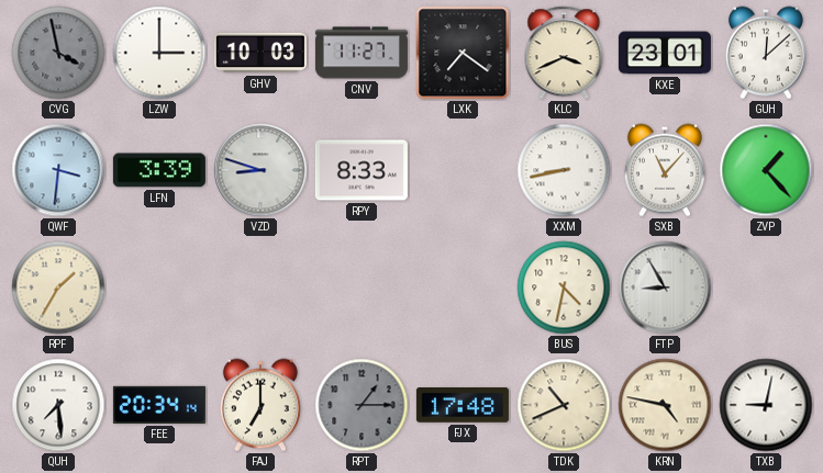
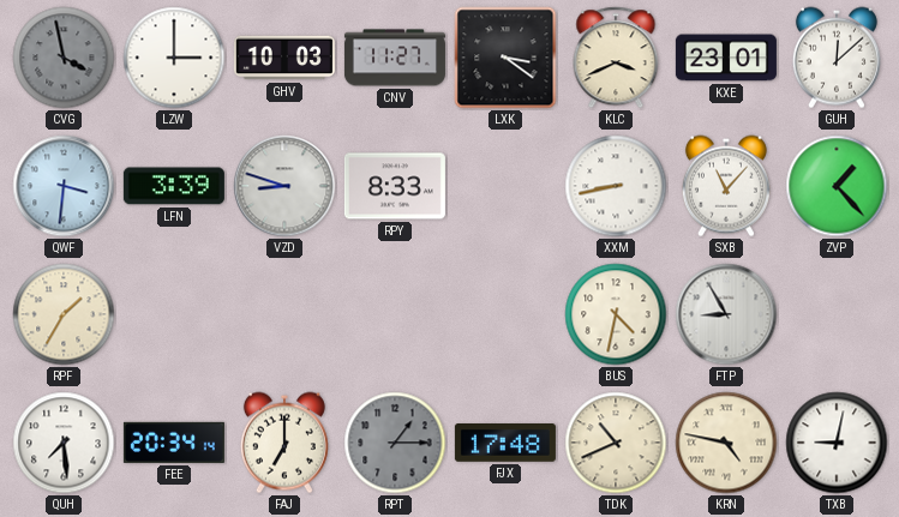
LXK: 7:21 -> 3:21 (505, 58)
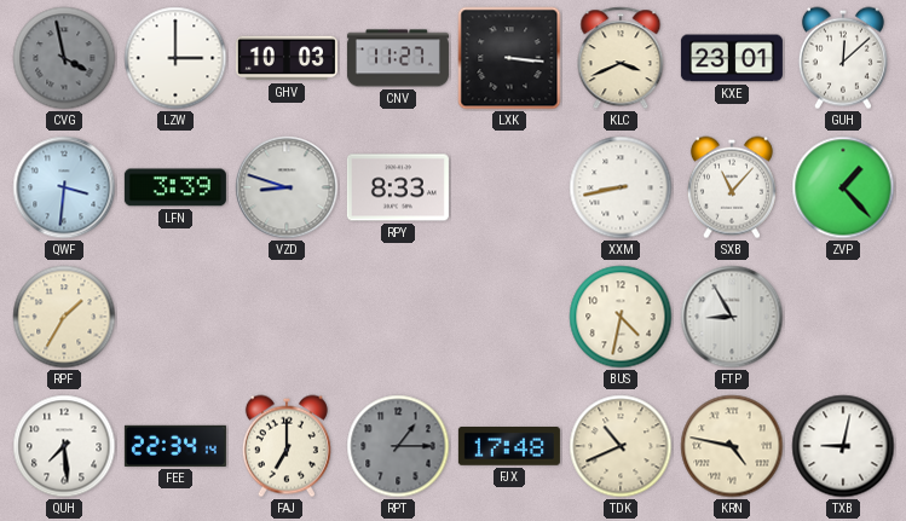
LXK: 3:21 -> 3:16 (509, 58)
FEE: 20:34 -> 22:34 (175, 446)
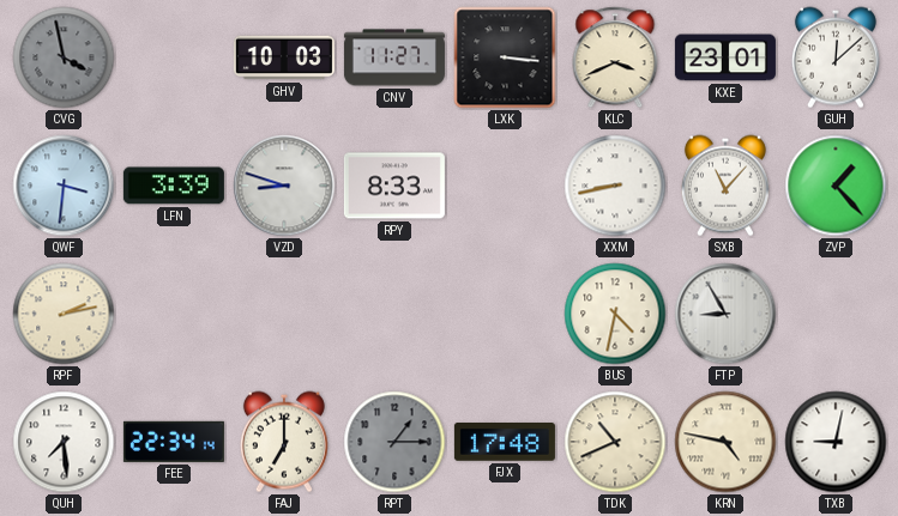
LZW: 3:00 -> none (175, 58)
RPF: 1:35 -> 2:13 (64, 314)
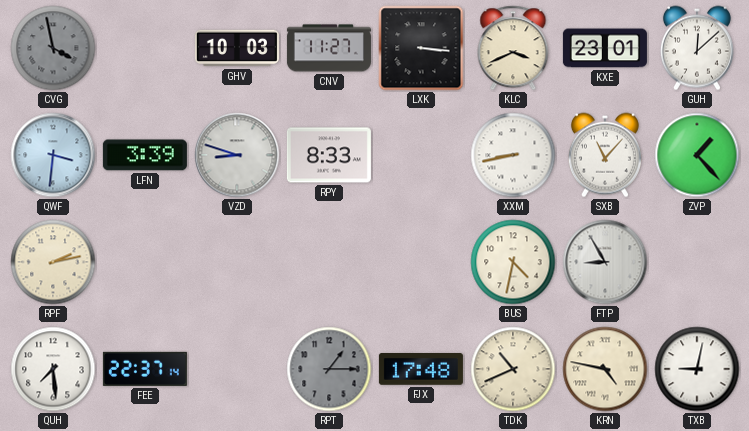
FEE: 22:34 -> 22:37 (145, 369)
FAJ: 7:00 -> none (284, 442)
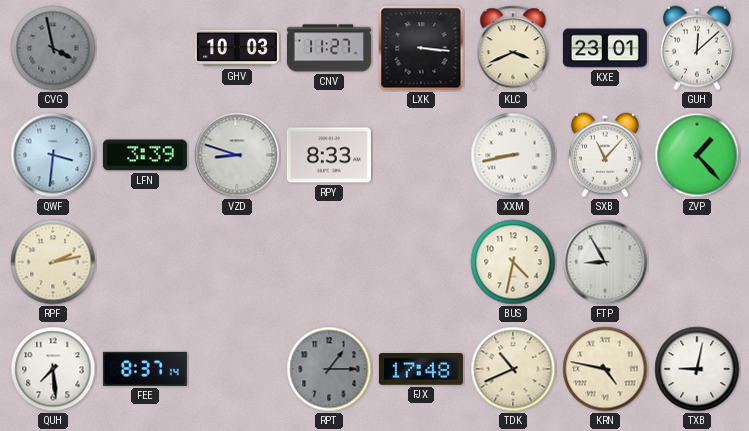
FEE: 22:37 -> 8:37 (145, 369)
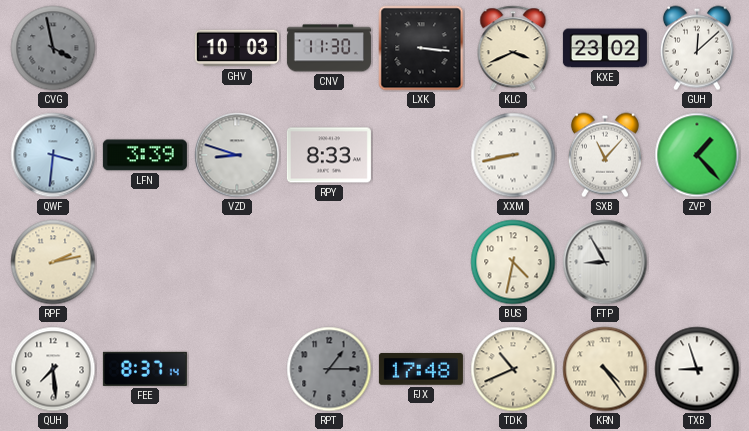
CNV: 11:27 -> 11:30 (329, 48)
KXE: 23:01 -> 23:02 (605, 48)
KRN: 4:47 -> 4:24 (605, 369)
TXB: 9:02 -> 8:57 (697, 369)
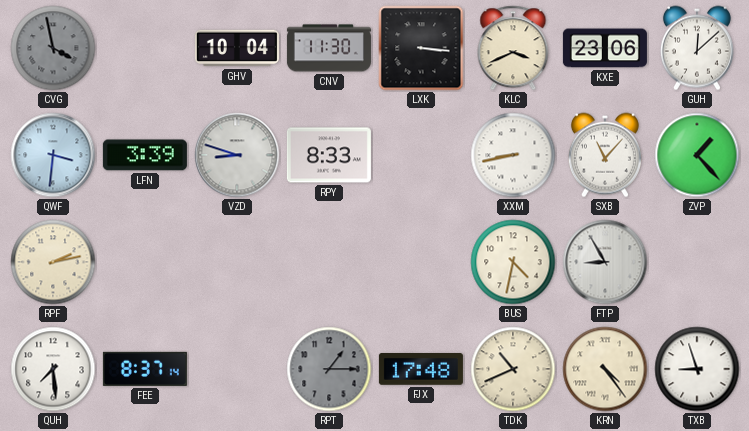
GHV: 10:03 -> 10:04 (237, 48)
KXE: 23:02 -> 23:06 (605, 48)
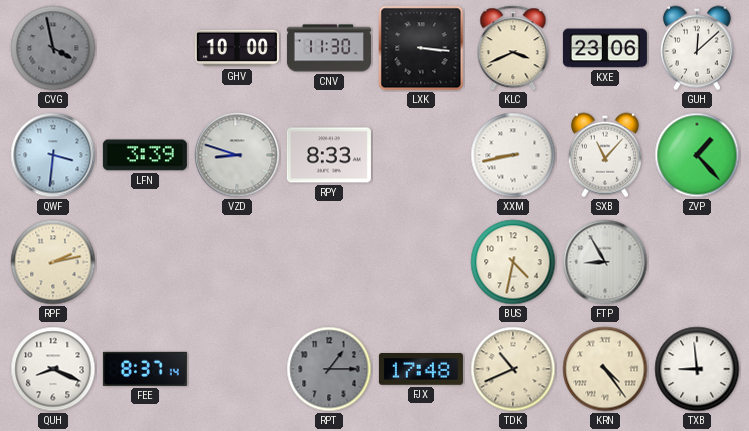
GHV: 10:04 -> 10:00 (237, 48)
QUH: 7:29 -> 8:19 (53, 369)
TXB: 8:57 -> 8:59 (697, 369)
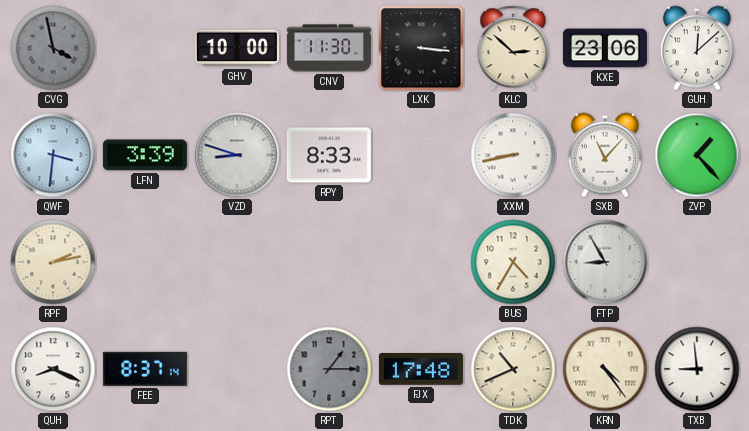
KLC: 3:41 -> 2:52 (513, 48)
BUS: 4:32 -> 4:35 (513, 262)
